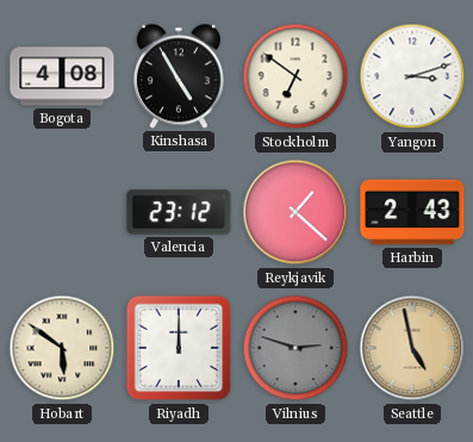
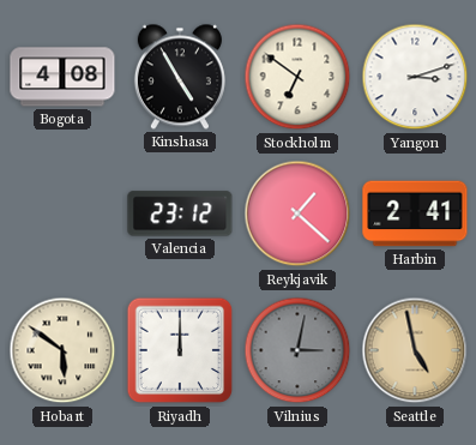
Harbin: 2:43 -> 2:41 (415, 214)
Vilnius: 2:48 -> 3:02 (297, 350)
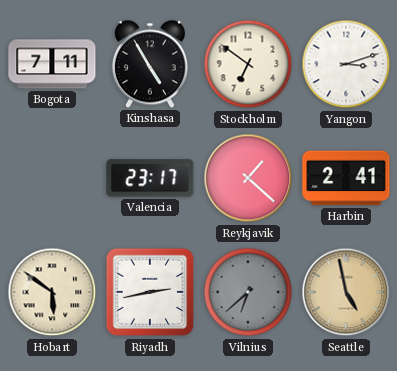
Bogota: 4:08 -> 7:11 (52, 64)
Valencia: 23:12 -> 23:17 (150, 178)
Riyadh: 12:00 -> 2:43 (150, 292)
Vilnius: 3:02 -> 6:38 (248, 292)
